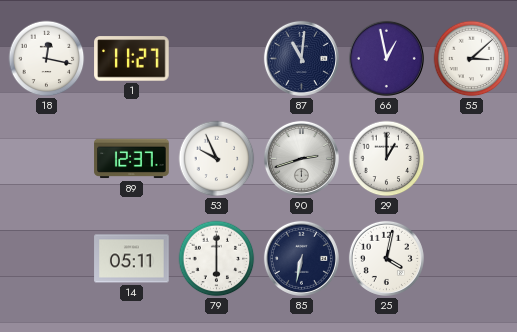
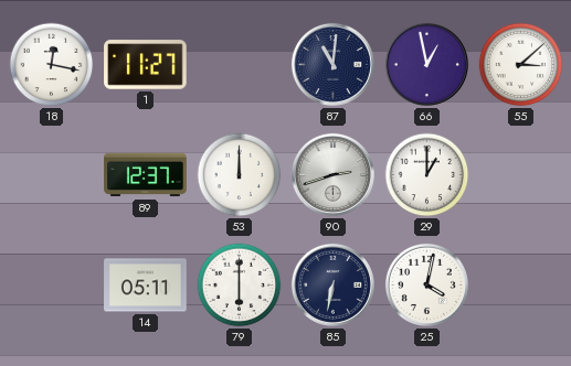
53: 9:56 -> 12:00 (240, 175)
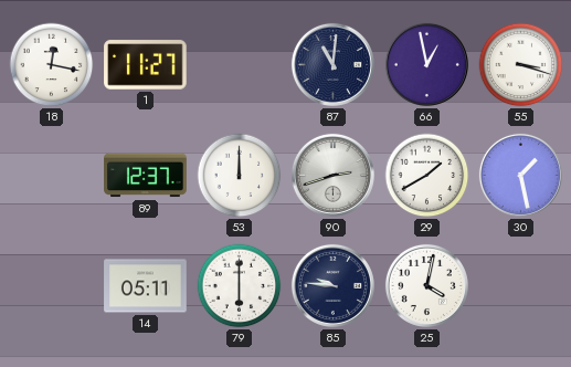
55: 3:08 -> 3:18 (521, 65)
29: 1:00 -> 1:40 (427, 176)
30: none -> 1:28 (520, 175)
85: 6:32 -> 9:46 (332, 285)
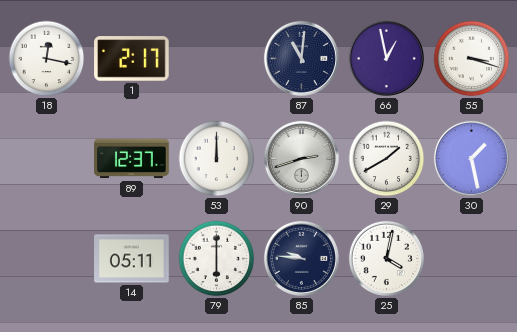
1: 11:27 -> 2:17 (132, 59)
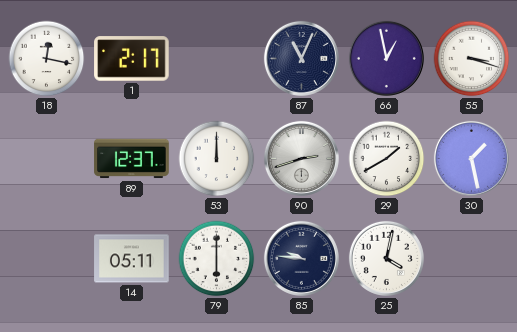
87: 11:01 -> 11:04 (301, 58)
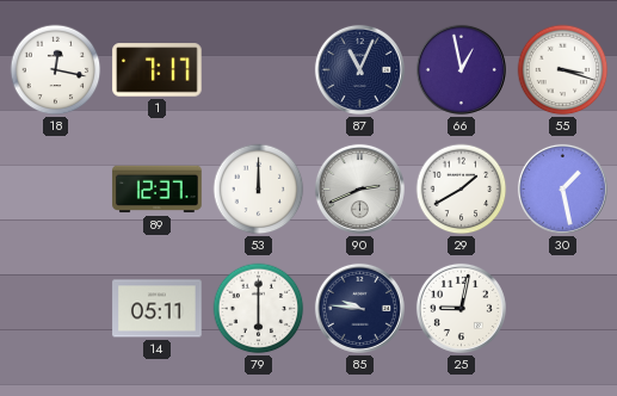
1: 2:17 -> 7:17 (158, 70)
90: 2:42 -> 2:41 (359, 188)
25: 4:02 -> 9:02 (461, 308)
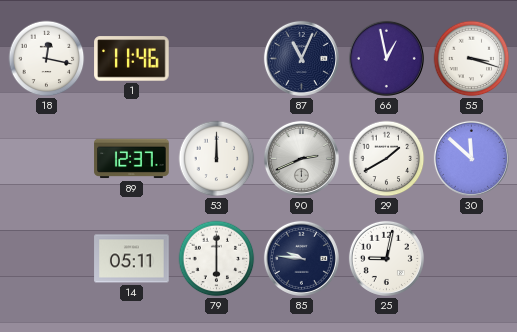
1: 7:17 -> 11:46 (132, 59)
30: 1:28 -> 11:52 (471, 158)
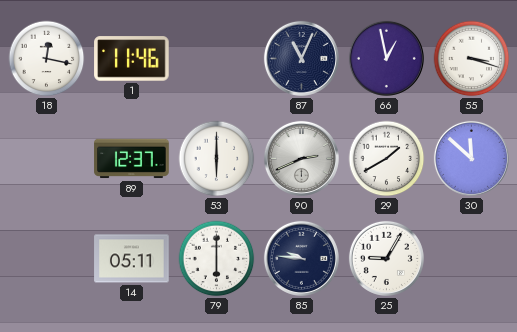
53: 12:00 -> 6:00 (217, 159)
25: 9:02 -> 9:05 (386, 258)
